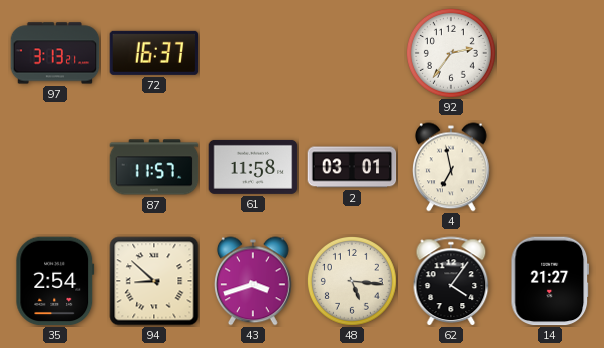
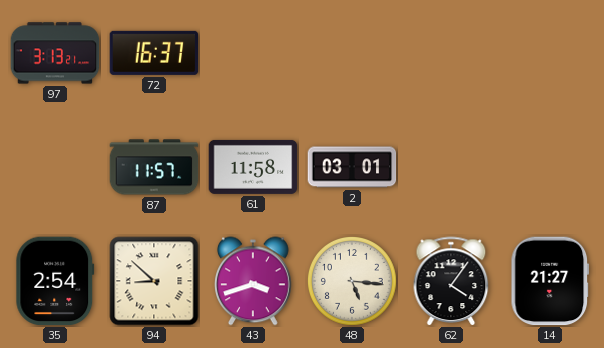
92: 2:36 -> none (451, 53)
4: 6:58 -> none (452, 167)
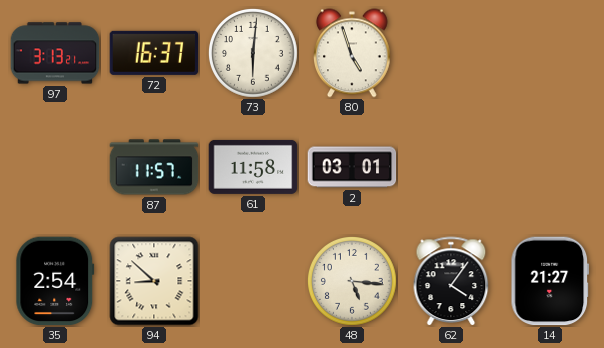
73: none -> 6:01 (253, 53)
80: none -> 4:57 (353, 53)
43: 3:42 -> none (254, 281)
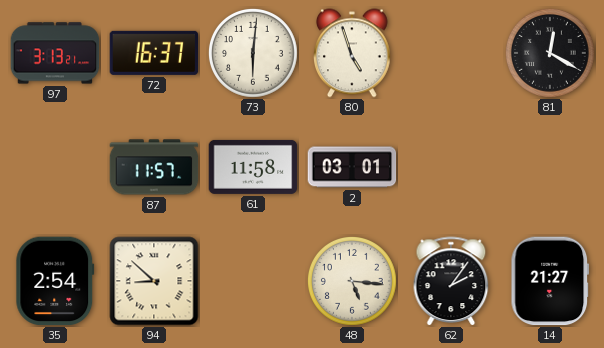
81: none -> 12:20 (550, 53)
62: 4:06 -> 2:06 (451, 281)
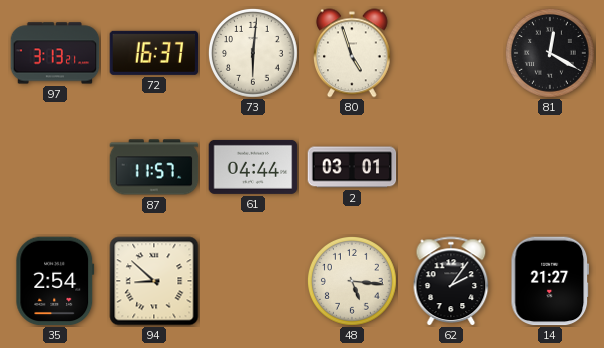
61: 11:58 -> 04:44 (253, 167)
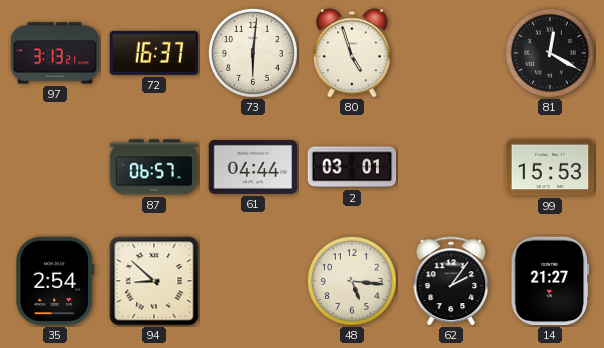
87: 11:57 -> 06:57 (154, 167)
99: none -> 15:53 (550, 167)
